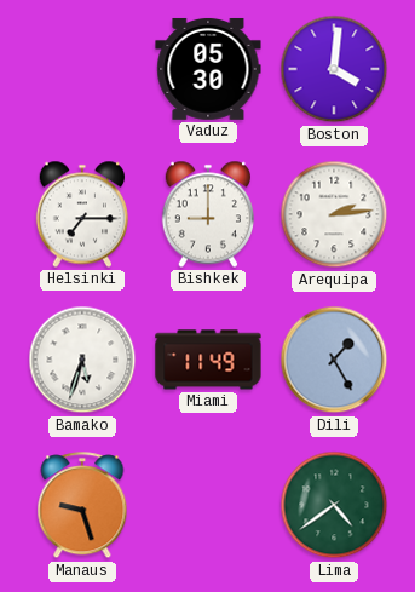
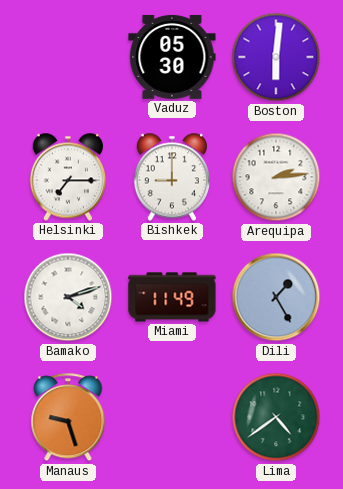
Boston: 4:01 -> 6:01 (276, 57)
Bamako: 5:33 -> 4:12 (68, 297)
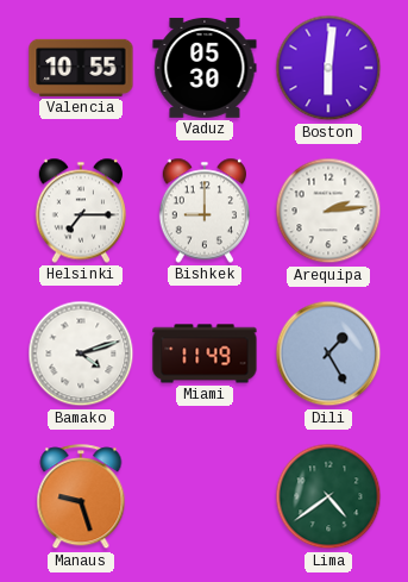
Valencia: none -> 10:55 (81, 68)
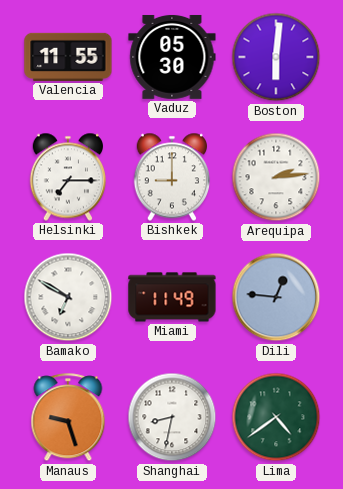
Valencia: 10:55 -> 11:55 (68, 57)
Bamako: 4:12 -> 6:50 (68, 297)
Dili: 1:25 -> 12:46 (276, 297)
Shanghai: none -> 8:32 (172, 417)
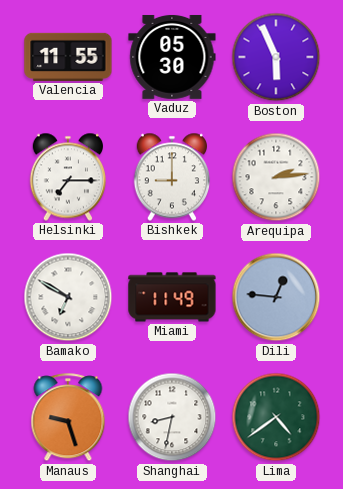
Boston: 6:01 -> 5:56 (276, 57)
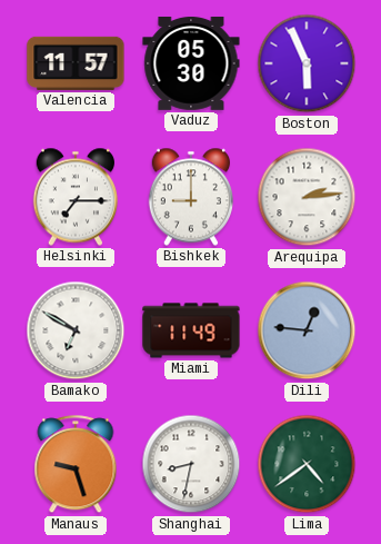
Valencia: 11:55 -> 11:57 (76, 63)
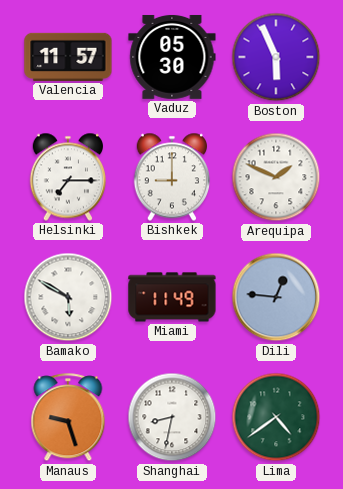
Arequipa: 2:14 -> 1:49 (276, 177)
Bamako: 6:50 -> 5:50 (68, 297)
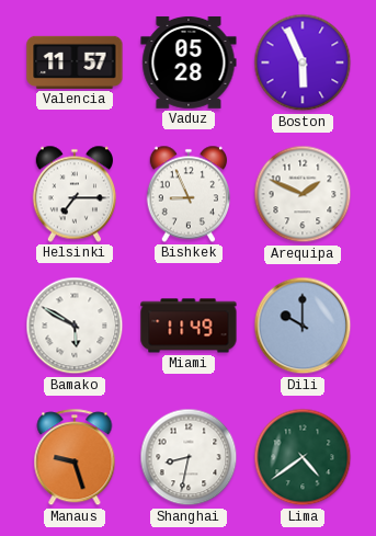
Vaduz: 05:30 -> 05:28 (189, 62)
Bishkek: 9:00 -> 8:56 (187, 194)
Dili: 12:46 -> 10:00 (303, 326)
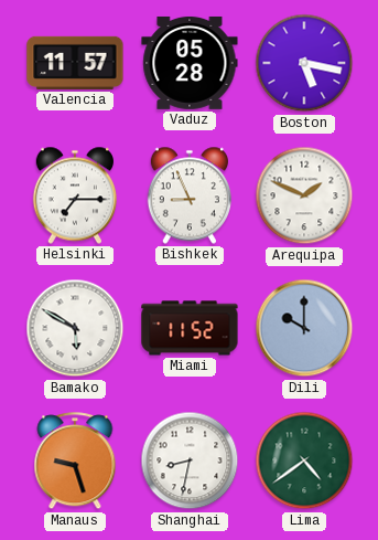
Boston: 5:56 -> 5:17 (304, 63)
Miami: 11:49 -> 11:52 (190, 328)
